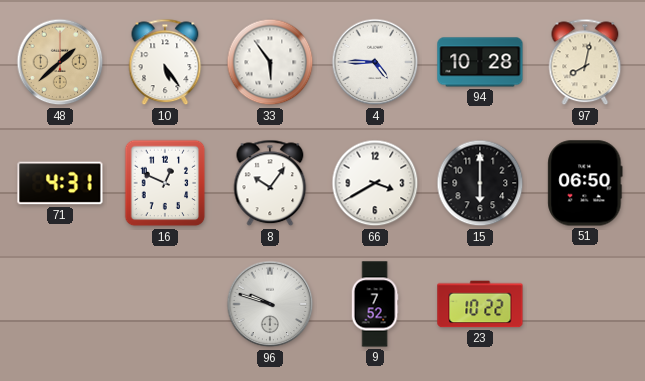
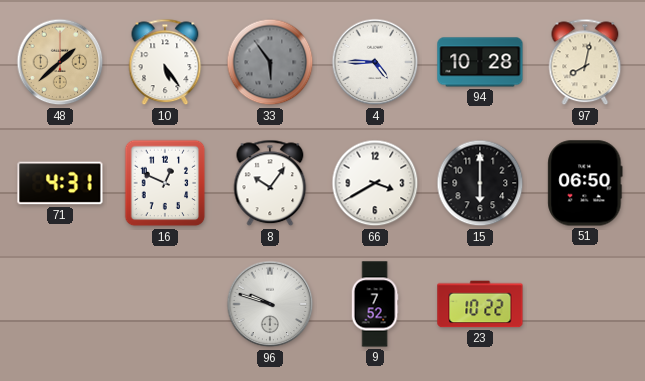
33 dial: white -> grey (270, 62)
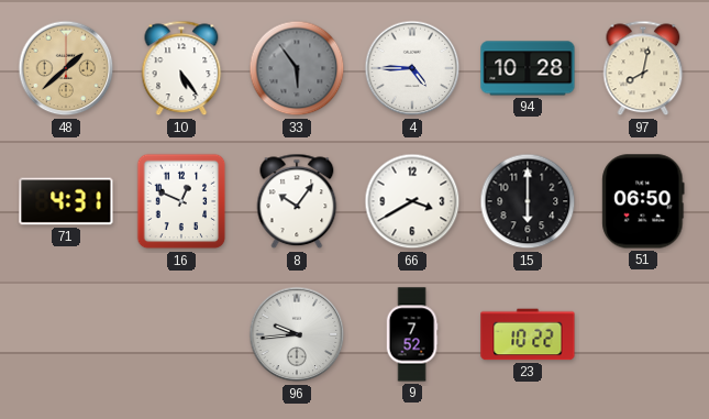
96: 9:48 -> 9:44 (297, 334)
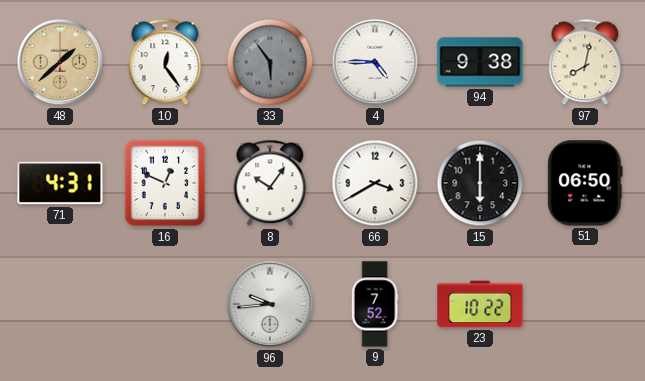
10: 5:24 -> 12:24 (165, 62)
94: 10:28 -> 9:38 (480, 62)
